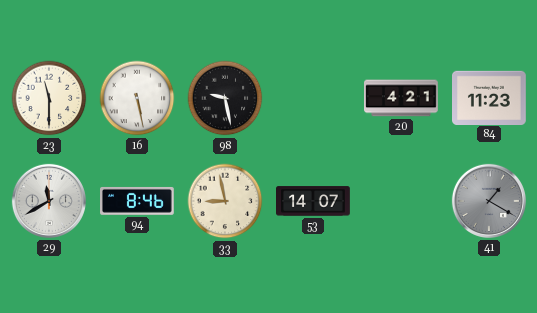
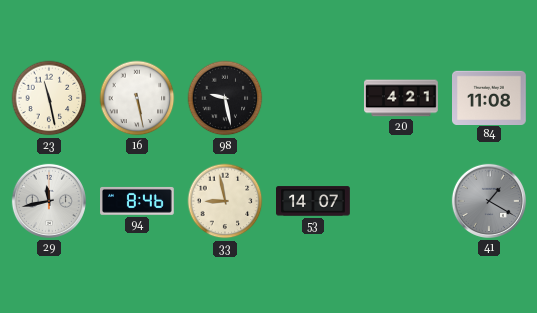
23: 11:30 -> 11:28 (49, 98)
84: 11:23 -> 11:08 (490, 97)
29: 11:40 -> 11:43 (49, 201)
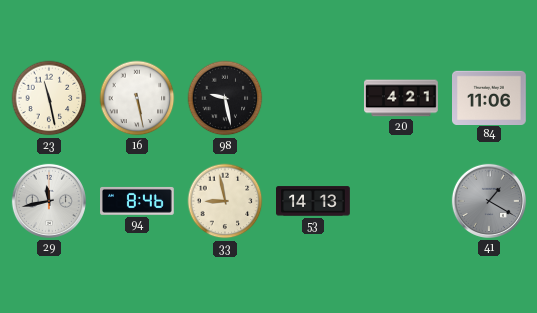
84: 11:08 -> 11:06 (490, 97)
53: 14:07 -> 14:13 (314, 201)
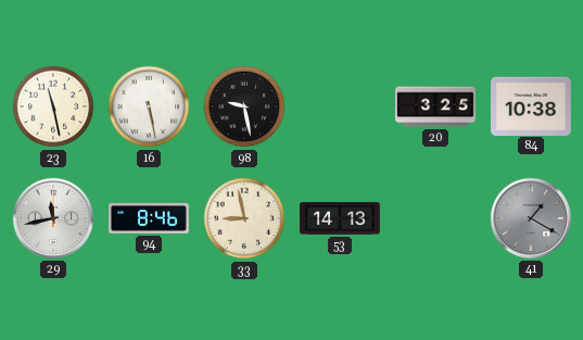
20: 4:21 -> 3:25 (436, 106)
84: 11:06 -> 10:38 (532, 105)
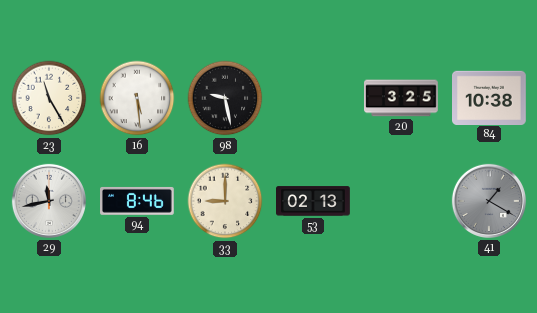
23: 11:28 -> 11:25 (49, 98)
16: 5:28 -> 5:29 (137, 98)
33: 8:58 -> 9:00 (225, 201)
53: 14:13 -> 02:13 (314, 201)
